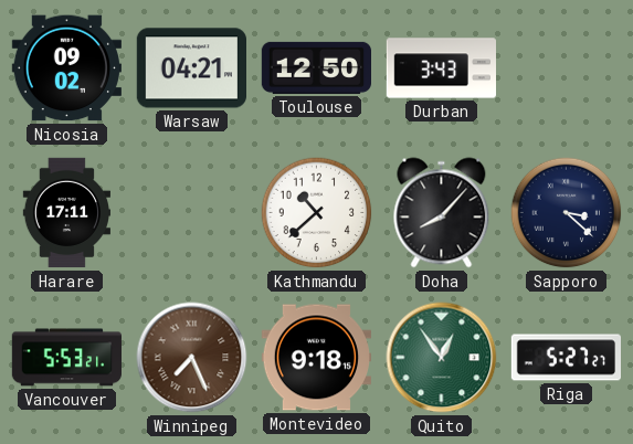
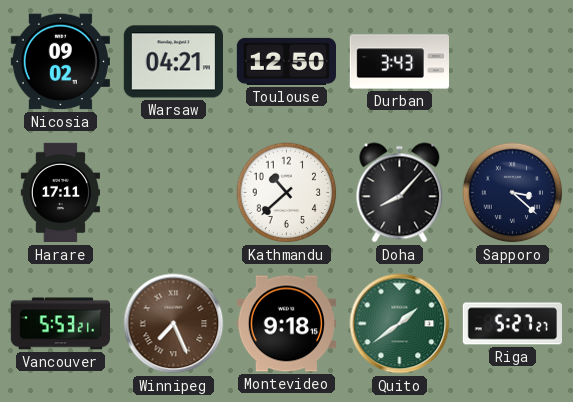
Quito: 12:54 -> 1:39 (400, 324)
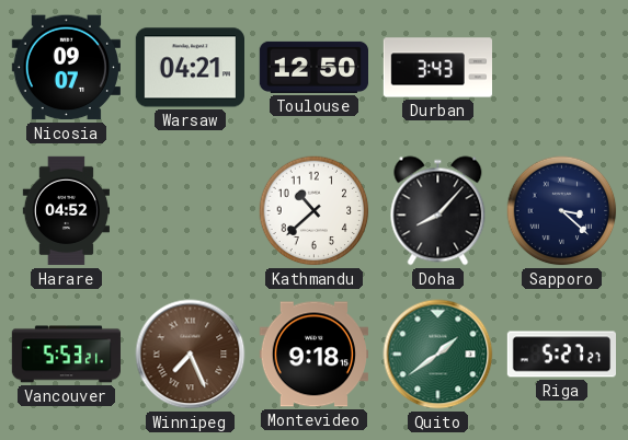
Nicosia: 09:02 -> 09:07 (66, 68)
Harare: 17:11 -> 04:52 (66, 211)
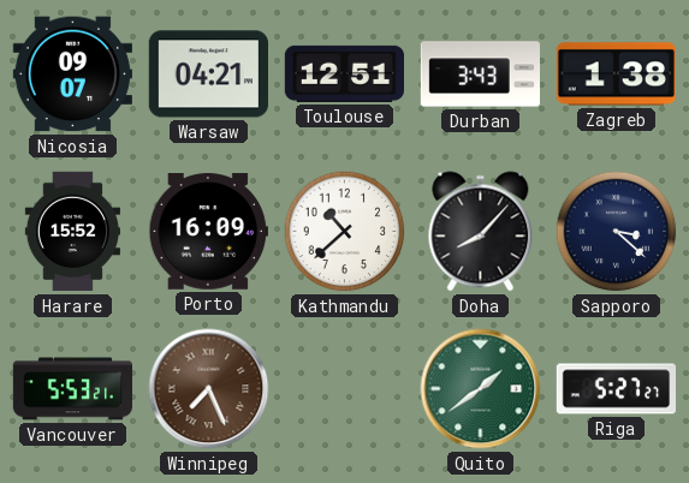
Toulouse: 12:50 -> 12:51 (344, 73)
Zagreb: none -> 1:38 (616, 74)
Harare: 04:52 -> 15:52 (72, 232)
Porto: none -> 16:09 (208, 232)
Montevideo: 9:18 -> none (313, 355)
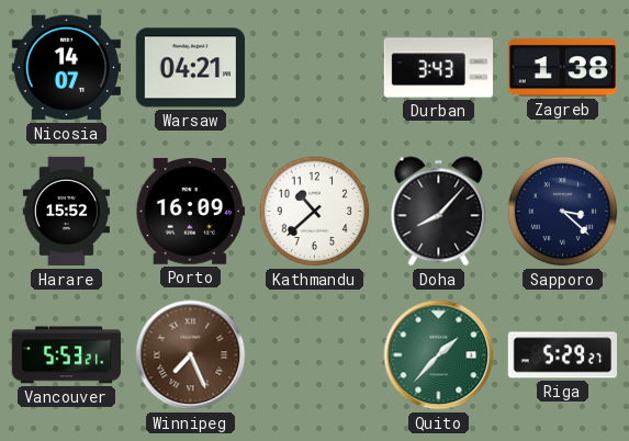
Nicosia: 09:07 -> 14:07 (66, 68)
Toulouse: 12:51 -> none (344, 73)
Quito: 1:39 -> 1:37 (439, 355)
Riga: 5:27 -> 5:29 (562, 355)
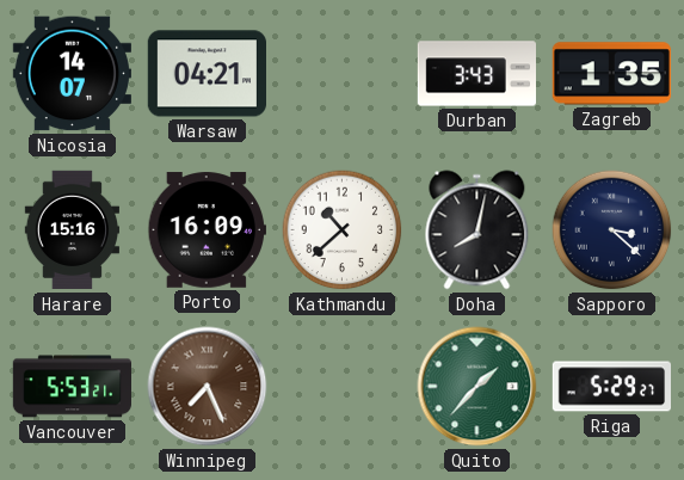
Zagreb: 1:38 -> 1:35 (611, 74)
Harare: 15:52 -> 15:16 (72, 230)
Doha: 8:07 -> 8:02 (477, 230)
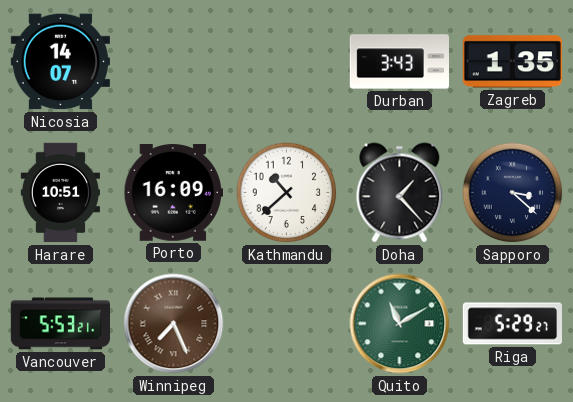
Warsaw: 04:21 -> none (207, 74)
Harare: 15:16 -> 10:51 (60, 193)
Doha: 8:02 -> 1:23 (400, 193)
Quito: 1:37 -> 11:10 (400, 324)
